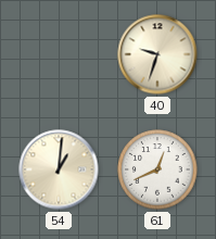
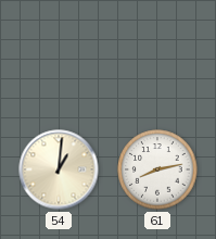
40: 9:33 -> none (157, 54)
61: 12:41 -> 8:13 (157, 169)
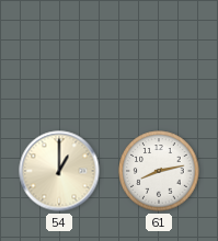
54: 1:01 -> 1:00 (59, 171)
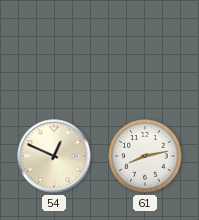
54: 1:00 -> 12:49 (54, 156)
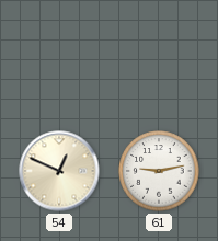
61: 8:13 -> 9:13 (159, 171)
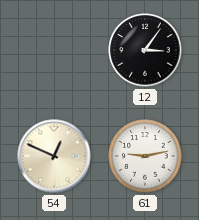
12: none -> 3:06 (145, 50)
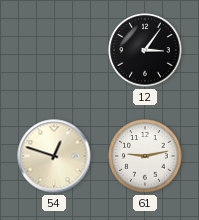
54: 12:49 -> 12:48 (54, 156)
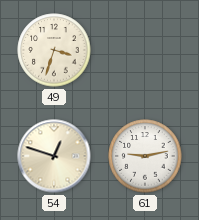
49: none -> 3:33 (54, 50)
12: 3:06 -> none (145, 50)
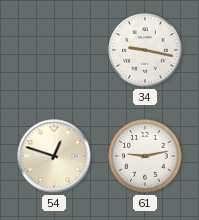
49: 3:33 -> none (54, 50)
34: none -> 9:17 (145, 50)
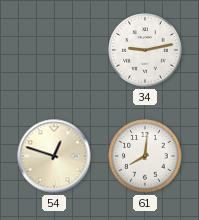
34: 9:17 -> 9:13 (145, 50)
61: 9:13 -> 8:01 (145, 156)
